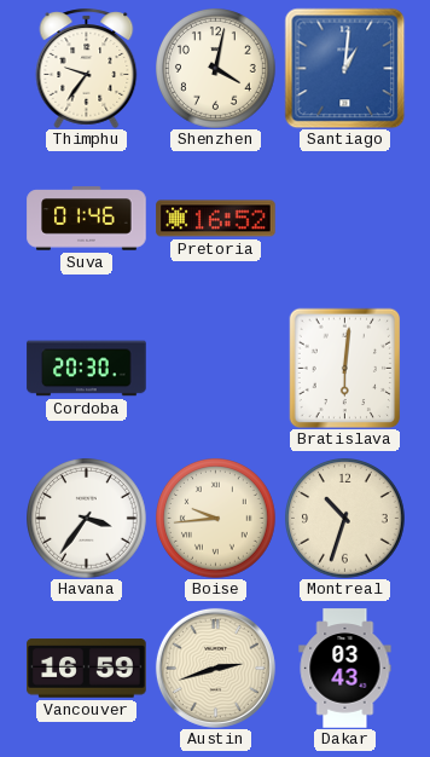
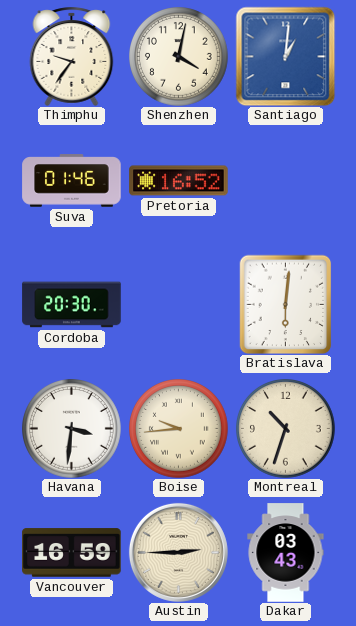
Havana: 3:36 -> 3:31 (72, 429)
Austin: 2:42 -> 2:45 (178, 552)
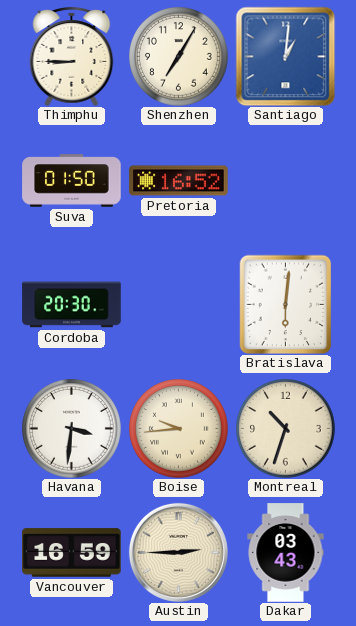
Thimphu: 9:36 -> 8:45 (72, 56)
Shenzhen: 4:02 -> 7:05 (179, 57)
Suva: 01:46 -> 01:50 (72, 181)
